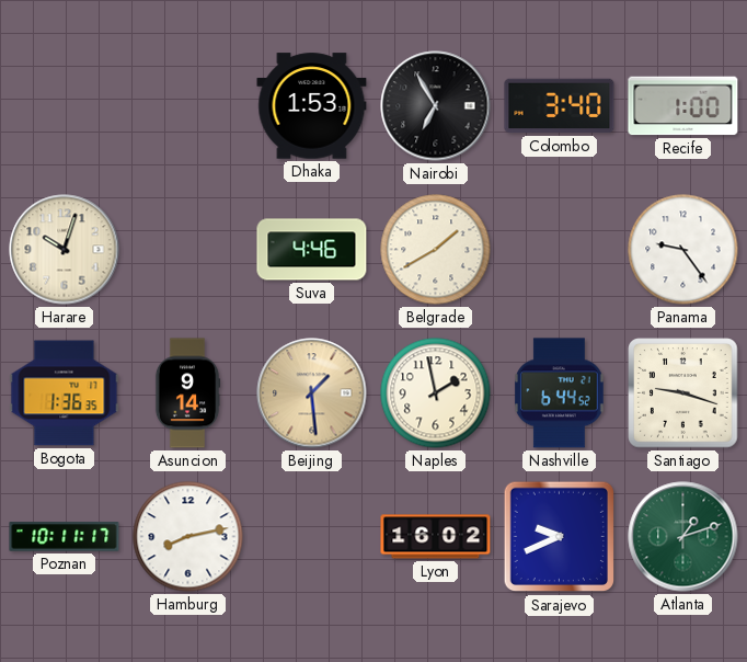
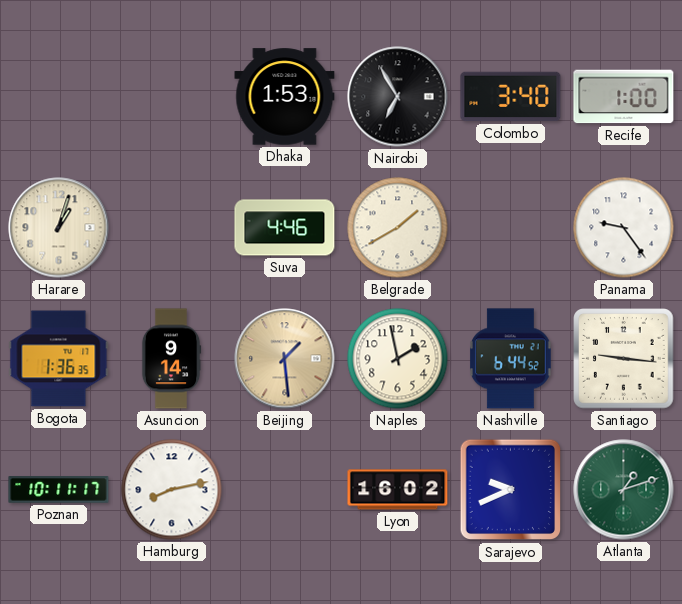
Harare: 10:03 -> 1:03 (59, 228)
Santiago: 9:18 -> 9:16 (624, 359)
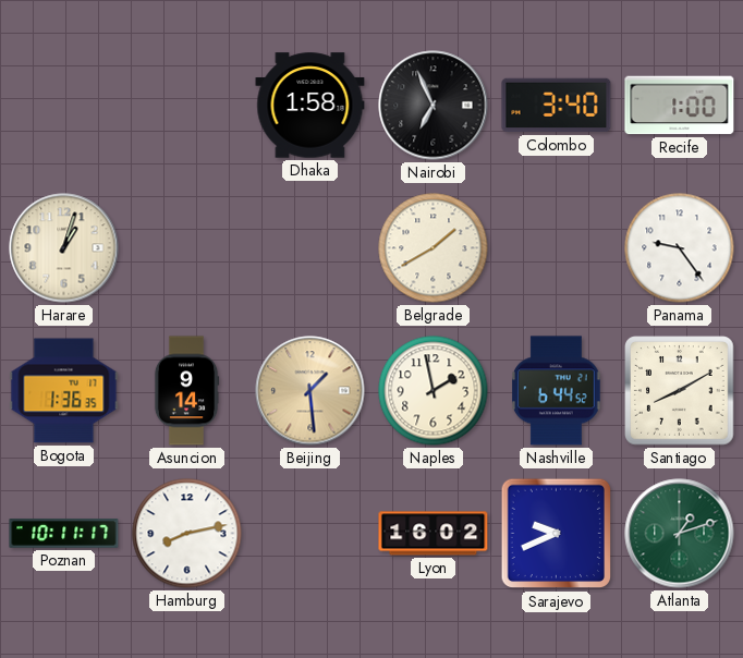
Dhaka: 1:53 -> 1:58 (310, 106)
Nairobi: 6:55 -> 6:56 (434, 106)
Suva: 4:46 -> none (285, 228)
Santiago: 9:16 -> 8:10 (680, 391)
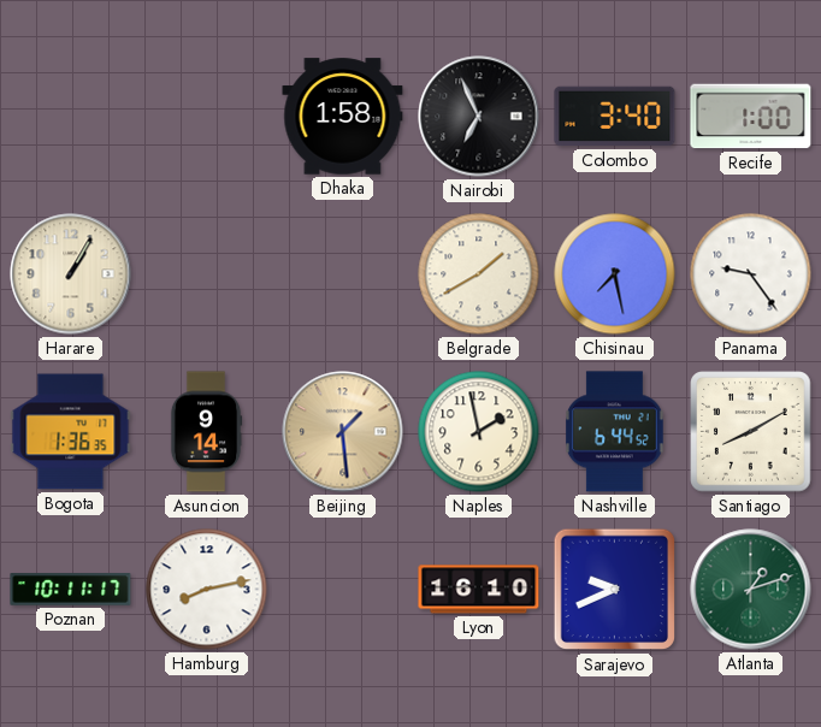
Harare: 1:03 -> 1:05 (71, 274)
Chisinau: none -> 7:28 (615, 274)
Lyon: 16:02 -> 16:10 (479, 590)
